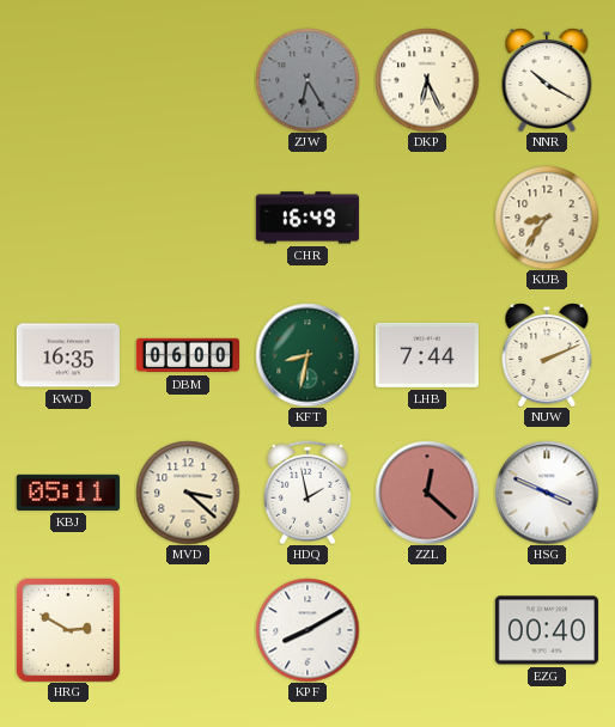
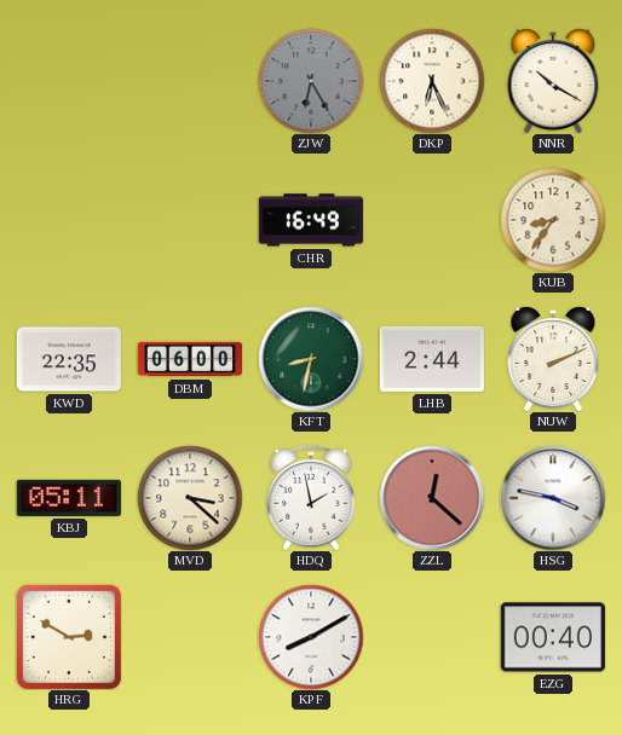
KWD: 16:35 -> 22:35 (69, 359)
LHB: 7:44 -> 2:44 (432, 359)
HSG: 3:49 -> 3:47 (553, 498)
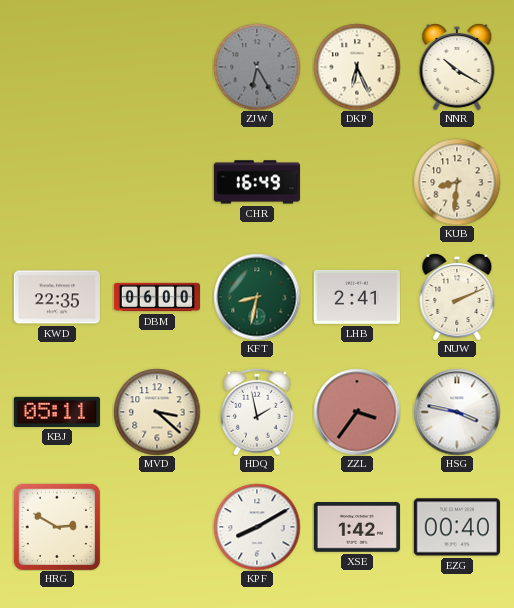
KUB: 8:36 -> 8:31 (457, 182)
LHB: 2:44 -> 2:41 (357, 297)
ZZL: 12:22 -> 3:36 (357, 412)
XSE: none -> 1:42 (357, 527)
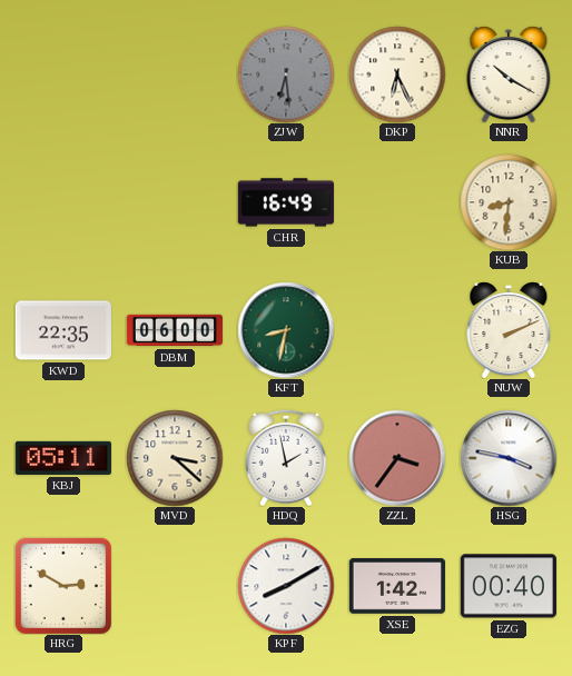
ZJW: 6:25 -> 6:29 (286, 74)
LHB: 2:41 -> none (357, 297)
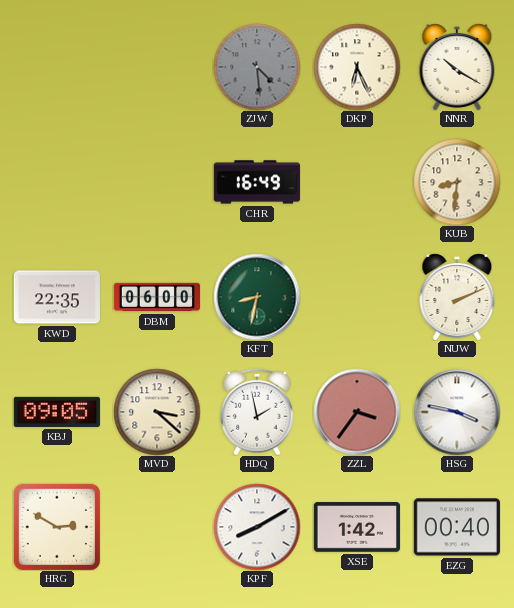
ZJW: 6:29 -> 4:29 (257, 67)
KBJ: 05:11 -> 09:05 (57, 412)
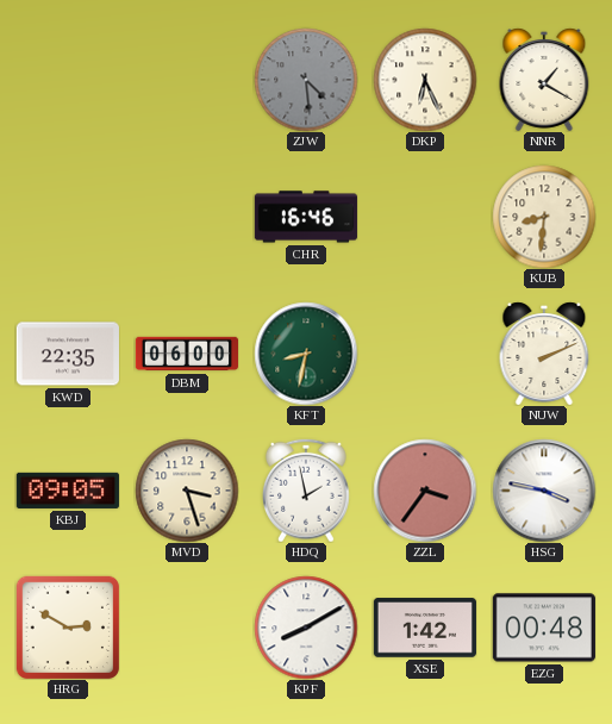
NNR: 10:20 -> 1:20 (544, 80)
CHR: 16:49 -> 16:46 (306, 217)
MVD: 3:22 -> 3:27 (187, 491)
EZG: 00:40 -> 00:48 (544, 628)
